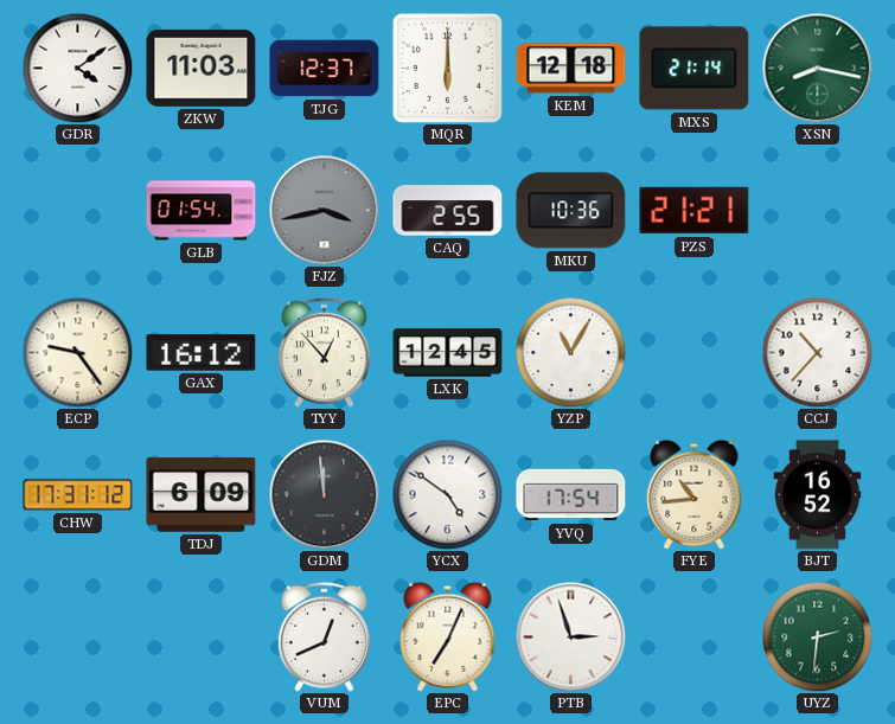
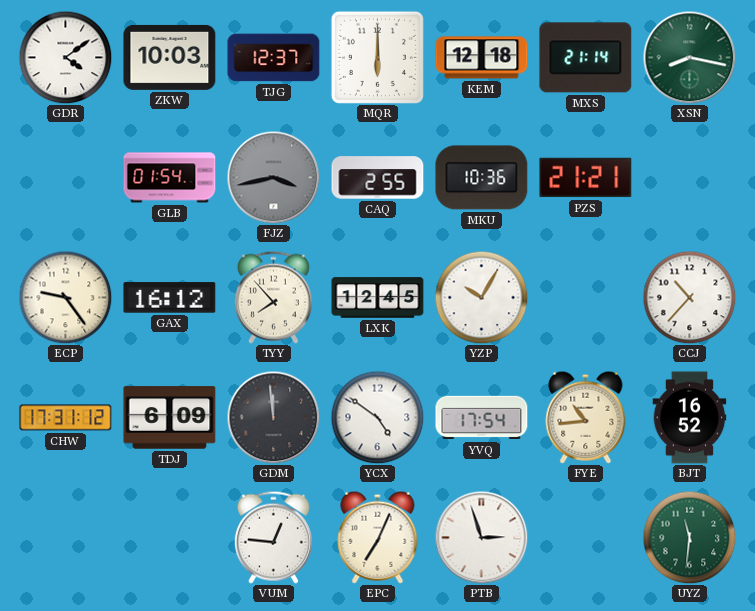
ZKW: 11:03 -> 10:03 (170, 57)
TYY: 12:53 -> 7:53 (273, 297)
YZP: 11:05 -> 10:05 (481, 297)
VUM: 12:41 -> 12:46 (273, 537)
UYZ: 2:31 -> 11:31 (689, 537)
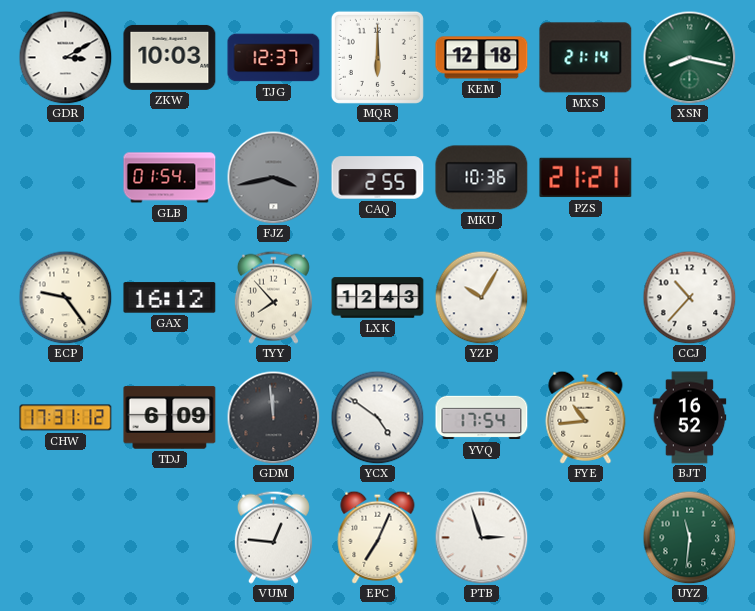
GDR: 4:09 -> 3:10 (65, 57)
LXK: 12:45 -> 12:43 (378, 298)
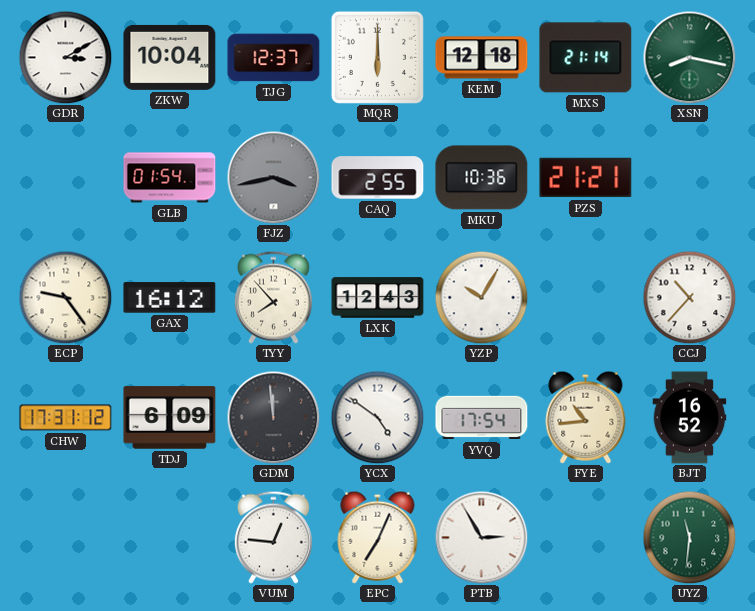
ZKW: 10:03 -> 10:04 (170, 57)
PTB: 2:57 -> 2:55 (481, 537)
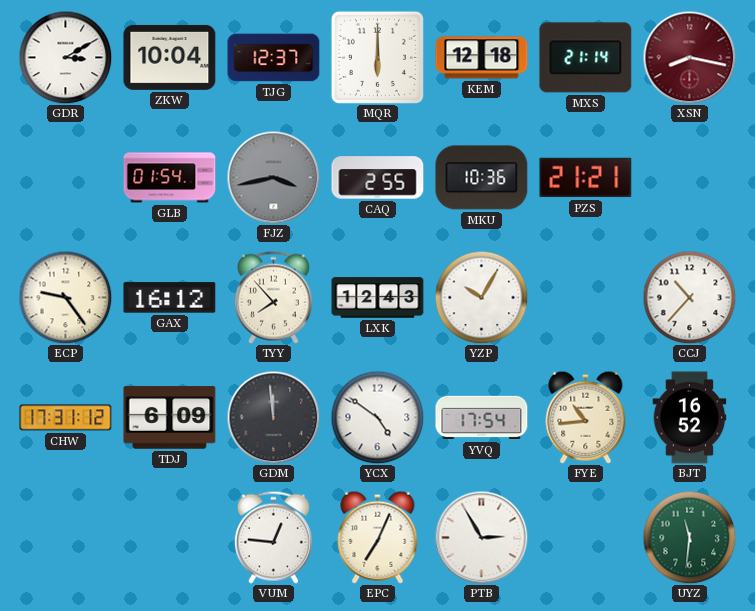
XSN dial: green -> burgundy (689, 57)
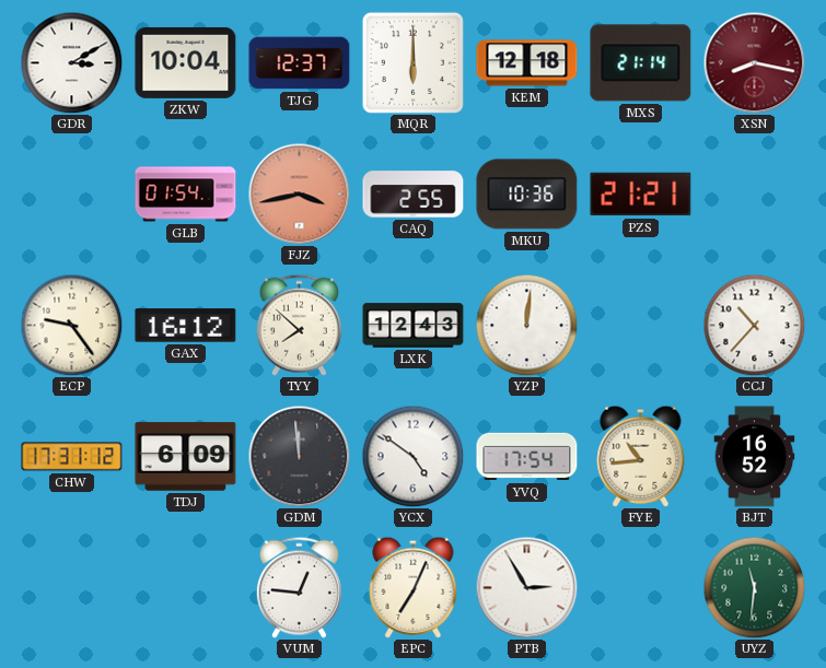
FJZ dial: grey -> salmon (299, 194)
TYY: 7:53 -> 7:52 (299, 325)
YZP: 10:05 -> 12:01 (526, 325)
